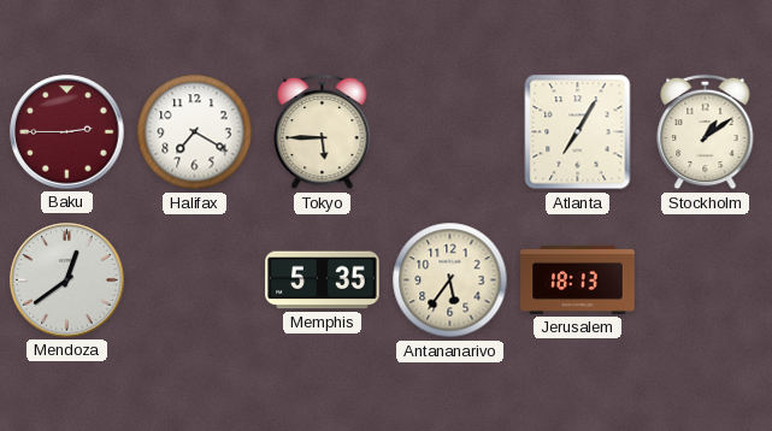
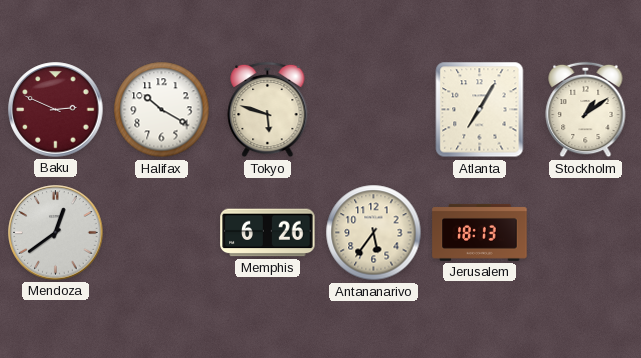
Baku: 2:45 -> 2:49 (56, 110)
Halifax: 7:20 -> 10:20 (162, 110)
Tokyo: 5:45 -> 5:48 (268, 110)
Memphis: 5:35 -> 6:26 (268, 233)
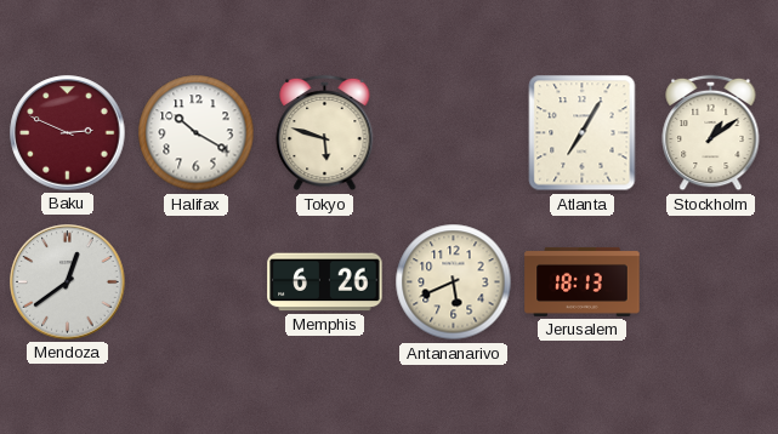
Antananarivo: 5:36 -> 5:41 (454, 282)
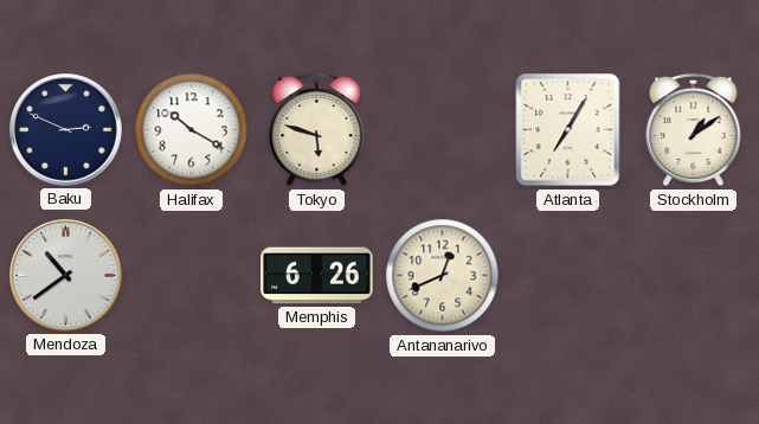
Baku dial: burgundy -> navy (66, 130)
Mendoza: 12:39 -> 10:39 (66, 276)
Antananarivo: 5:41 -> 12:41 (443, 276)
Jerusalem: 18:13 -> none (583, 281)
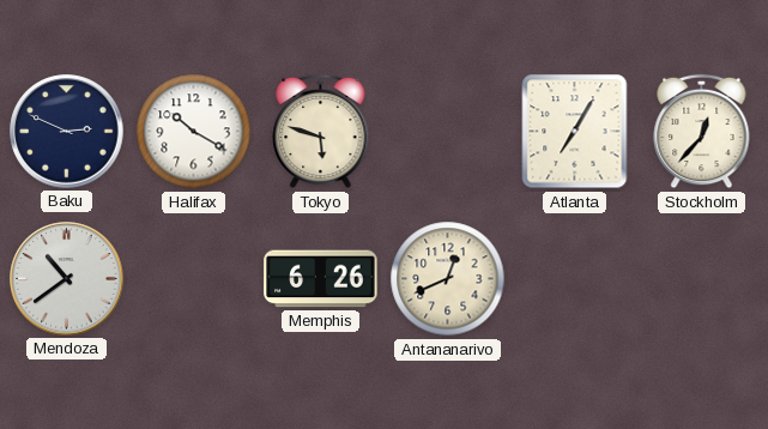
Stockholm: 1:09 -> 12:37 (702, 132)
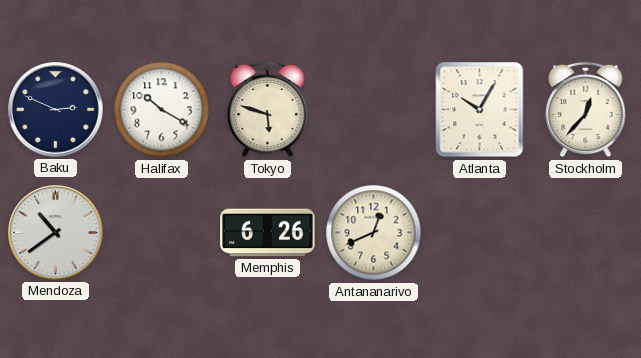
Atlanta: 7:05 -> 10:05 (480, 110)
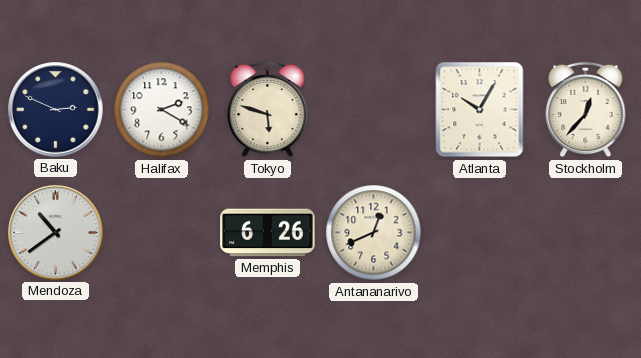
Halifax: 10:20 -> 2:20 (162, 110)
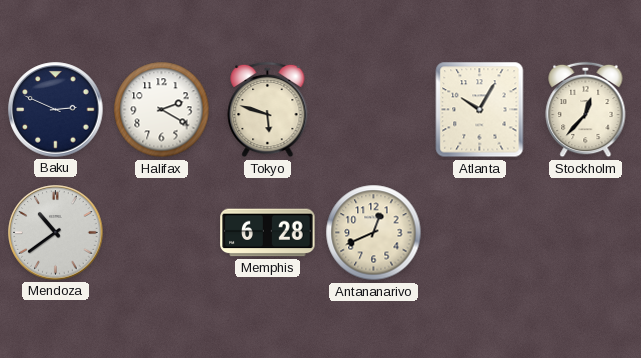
Memphis: 6:26 -> 6:28 (268, 233)
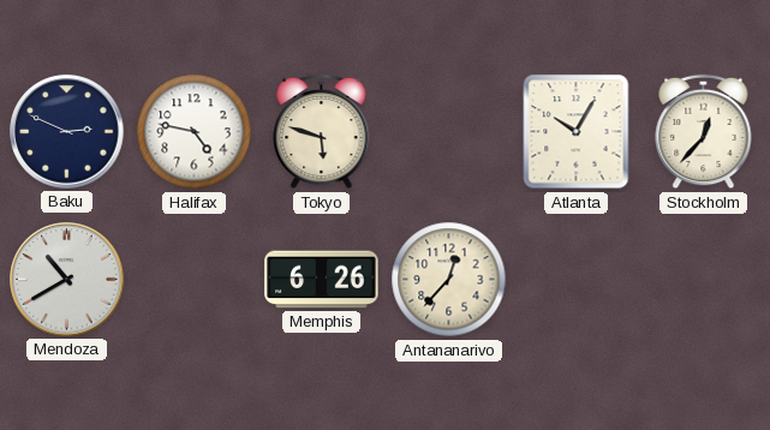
Halifax: 2:20 -> 4:47 (195, 132)
Mendoza: 10:39 -> 10:40 (67, 280)
Memphis: 6:28 -> 6:26 (322, 280)
Antananarivo: 12:41 -> 12:37 (449, 280)
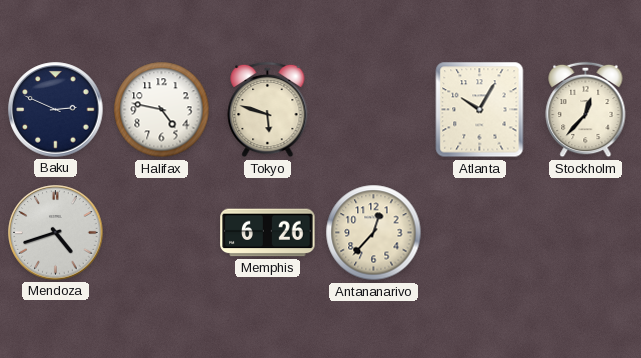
Mendoza: 10:40 -> 4:42 (56, 233)
